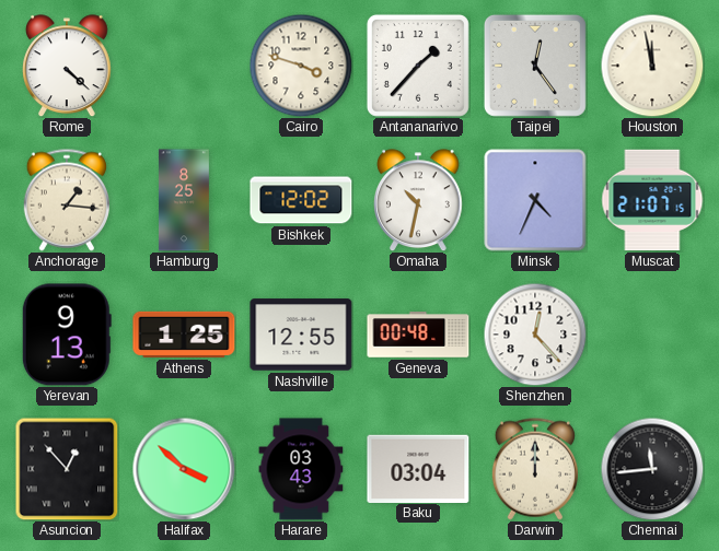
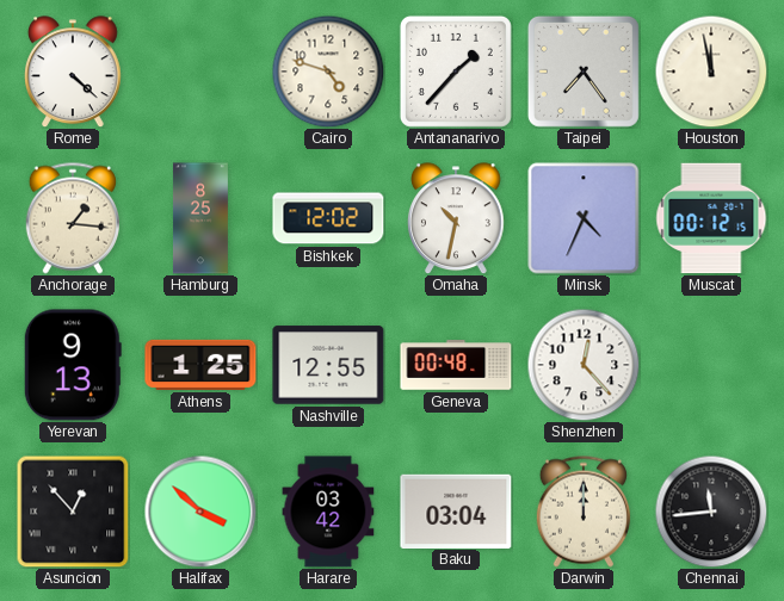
Cairo: 3:48 -> 4:48 (328, 72)
Taipei: 12:24 -> 7:24 (584, 72)
Muscat: 21:07 -> 00:12 (711, 218)
Harare: 03:43 -> 03:42 (328, 512)
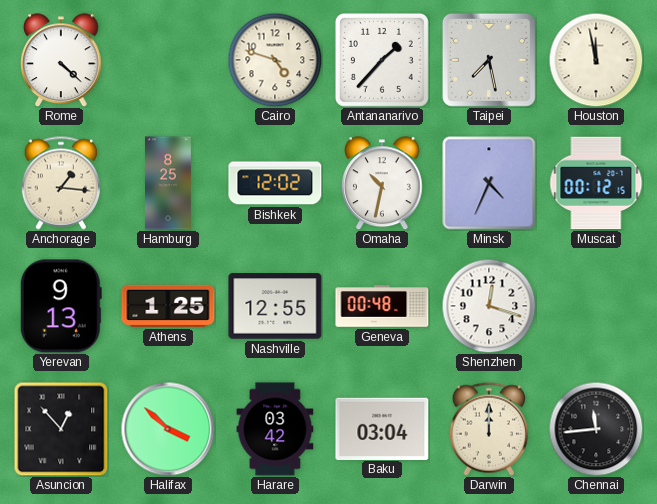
Taipei: 7:24 -> 7:28 (489, 60)
Shenzhen: 12:23 -> 12:18 (489, 306)
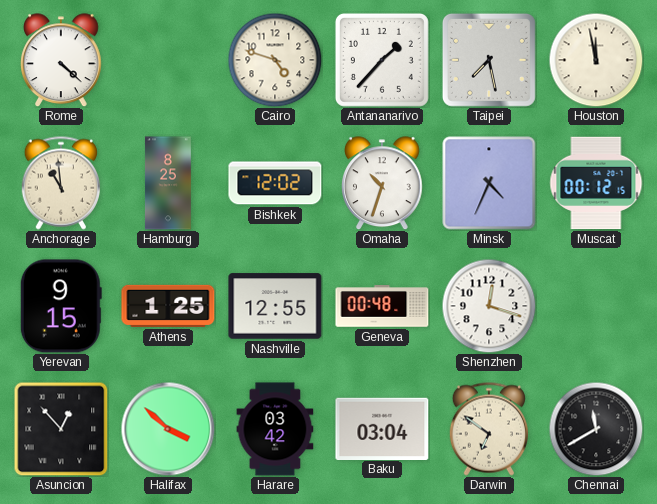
Anchorage: 1:16 -> 10:59 (60, 183)
Omaha: 10:32 -> 10:33 (383, 183)
Yerevan: 9:13 -> 9:15 (61, 306)
Darwin: 12:00 -> 6:51 (488, 429)
Chennai: 11:44 -> 11:40 (596, 429)
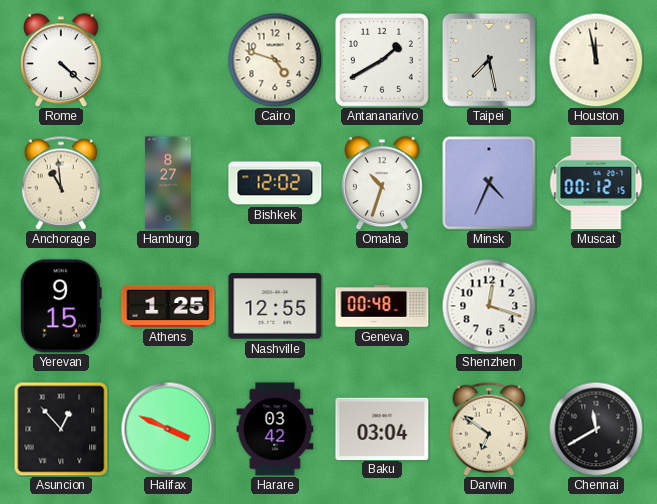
Antananarivo: 1:37 -> 1:40 (382, 60)
Hamburg: 8:25 -> 8:27 (168, 183)
Halifax: 3:52 -> 3:49 (168, 429)
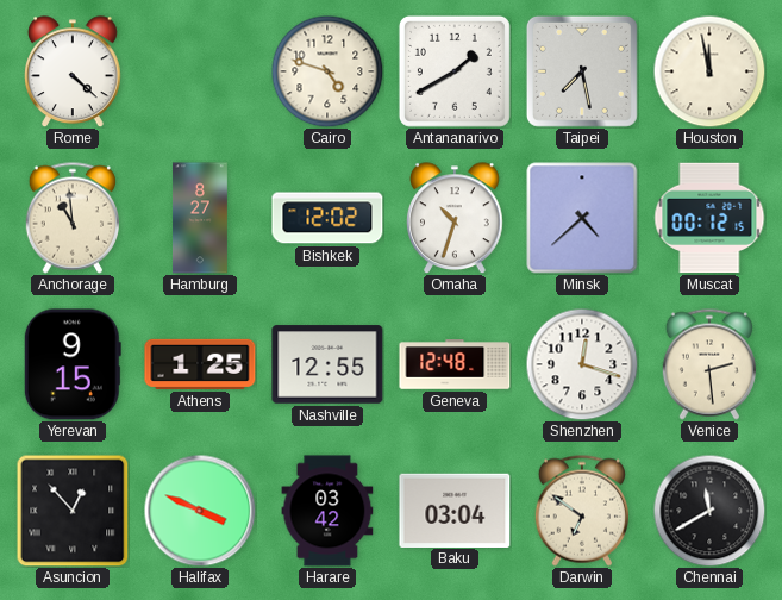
Minsk: 4:34 -> 4:38 (582, 218)
Geneva: 00:48 -> 12:48 (455, 364)
Venice: none -> 2:29 (708, 364)
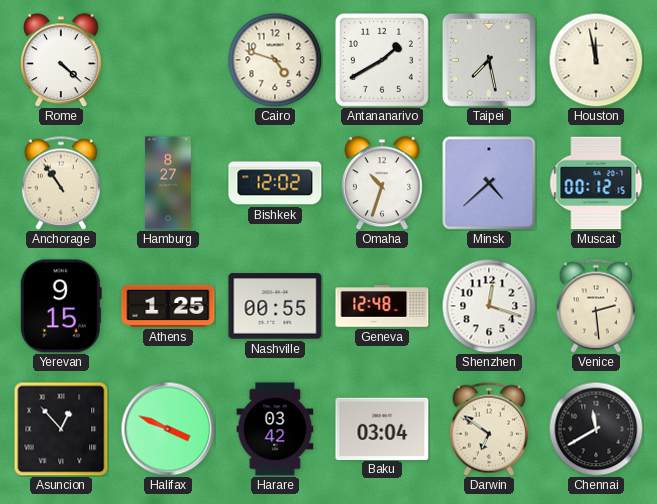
Anchorage: 10:59 -> 10:54 (60, 183)
Nashville: 12:55 -> 00:55 (275, 306)
